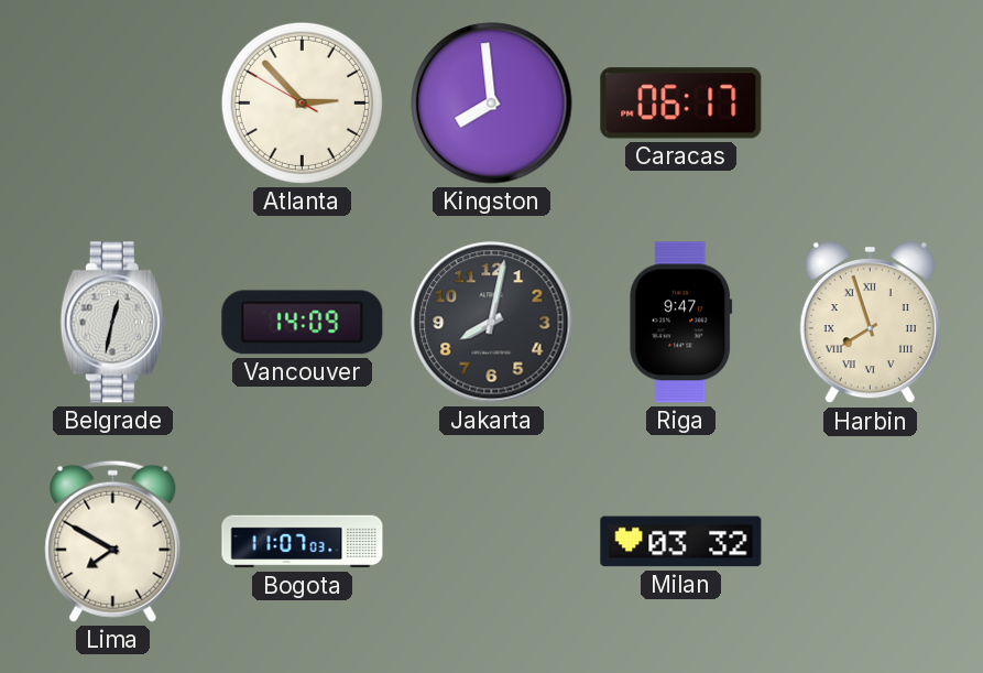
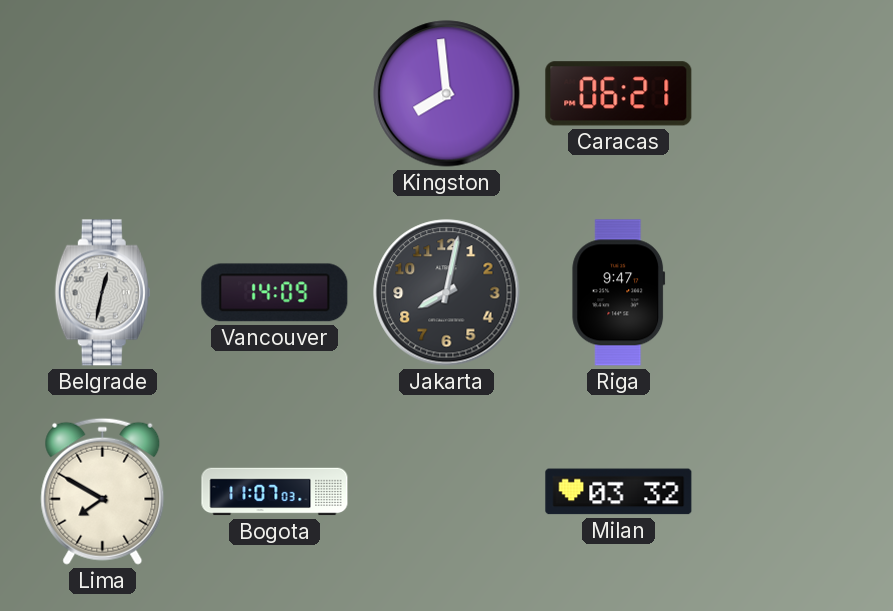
Atlanta: 2:52 -> none (302, 102)
Caracas: 06:17 -> 06:21 (619, 94)
Harbin: 7:57 -> none (870, 323)
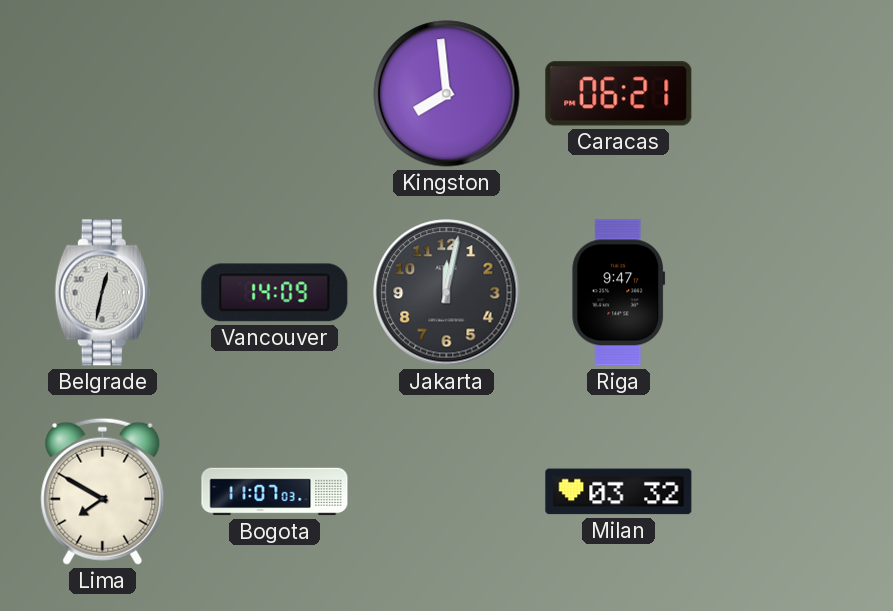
Jakarta: 8:02 -> 12:02 (447, 293)
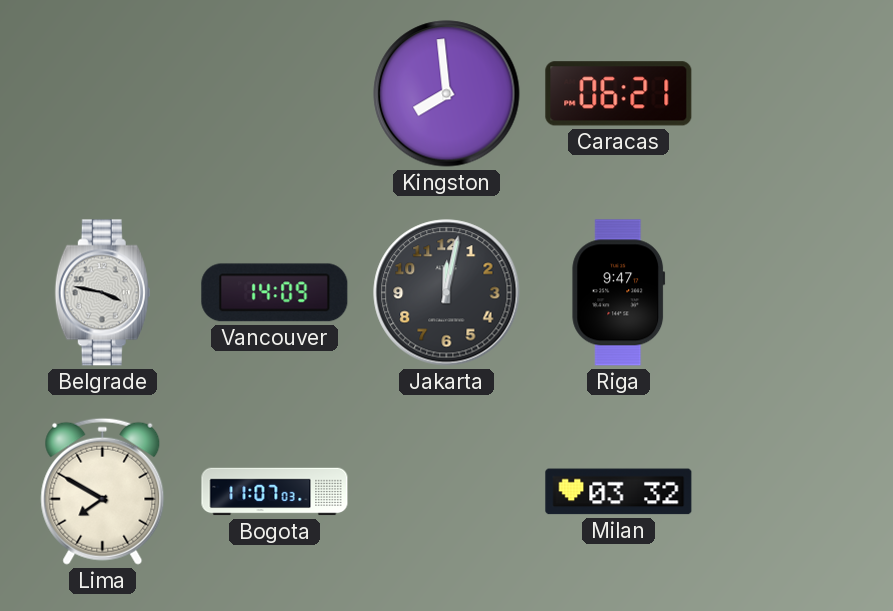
Belgrade: 12:32 -> 3:47 (102, 293)
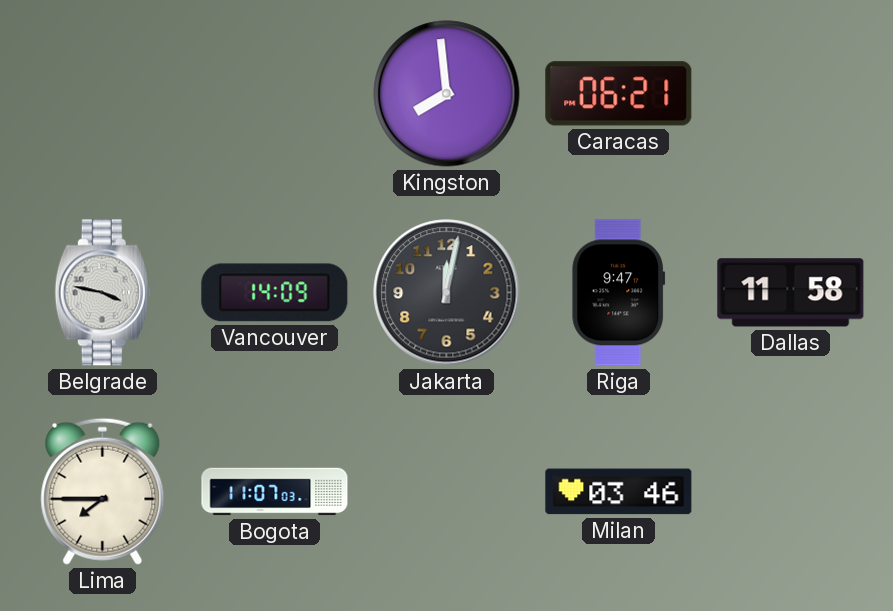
Dallas: none -> 11:58 (791, 293)
Lima: 7:50 -> 7:45 (103, 491)
Milan: 03:32 -> 03:46 (619, 492)
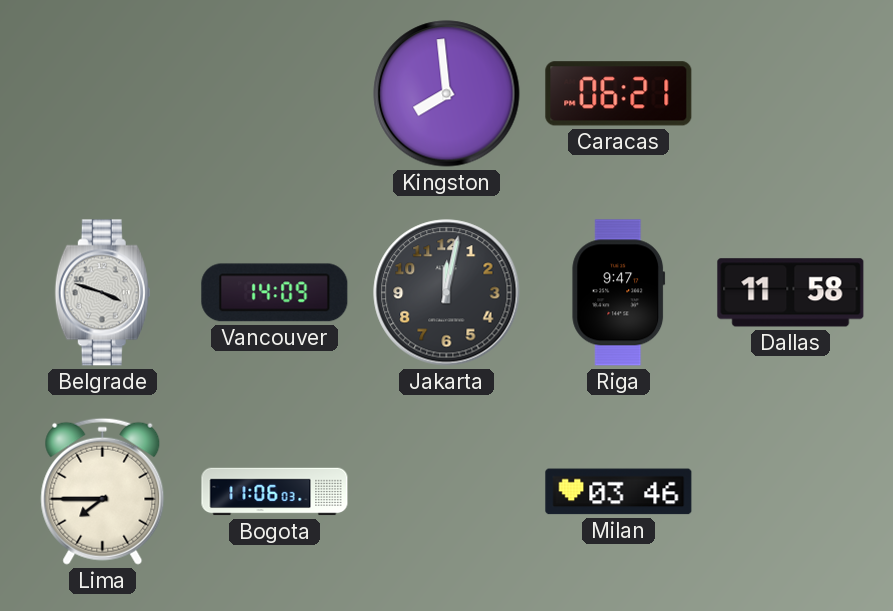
Belgrade: 3:47 -> 3:48 (102, 293)
Bogota: 11:07 -> 11:06 (275, 492)
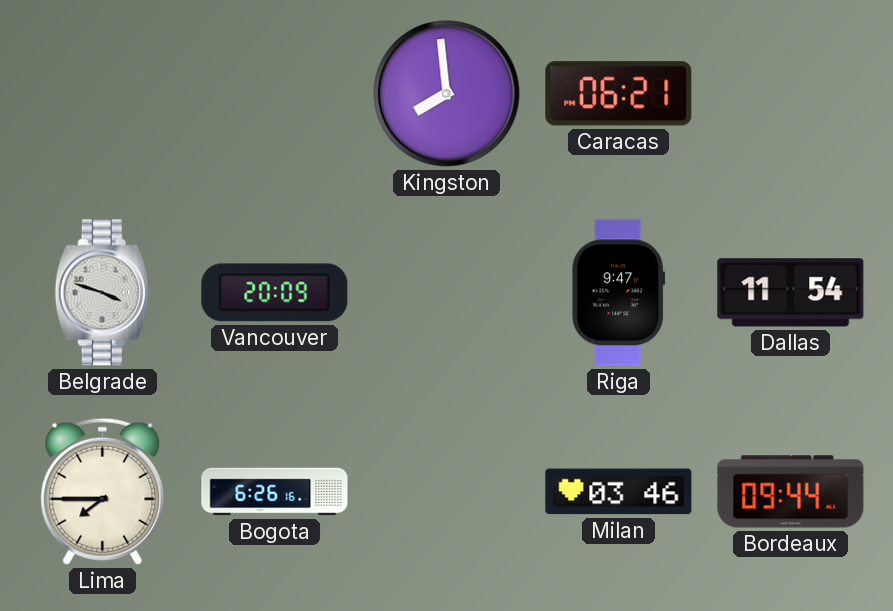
Vancouver: 14:09 -> 20:09 (275, 293)
Jakarta: 12:02 -> none (447, 293)
Dallas: 11:58 -> 11:54 (791, 293)
Bogota: 11:06 -> 6:26 (275, 492)
Bordeaux: none -> 09:44 (791, 492)
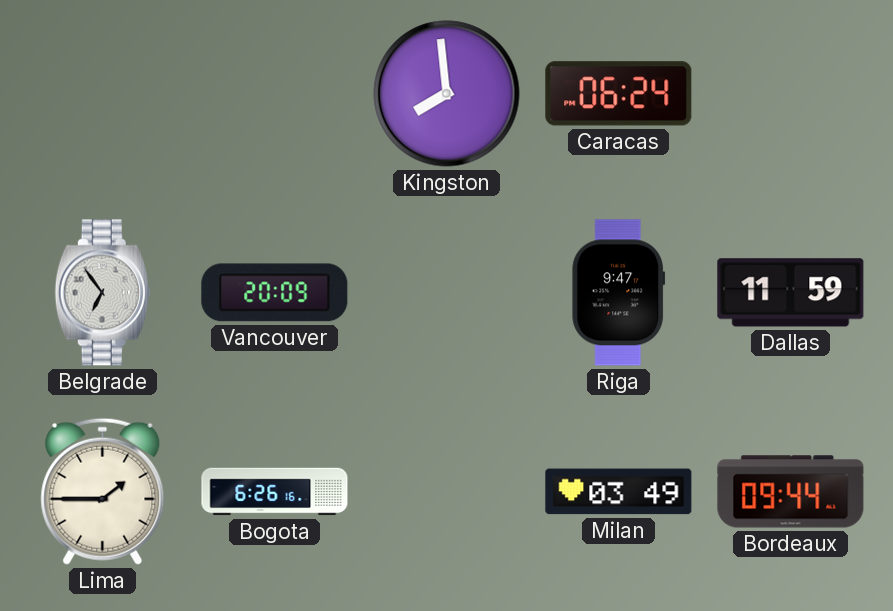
Caracas: 06:21 -> 06:24 (619, 94)
Belgrade: 3:48 -> 6:54 (102, 293)
Dallas: 11:54 -> 11:59 (791, 293)
Lima: 7:45 -> 1:45 (103, 491)
Milan: 03:46 -> 03:49 (619, 492)
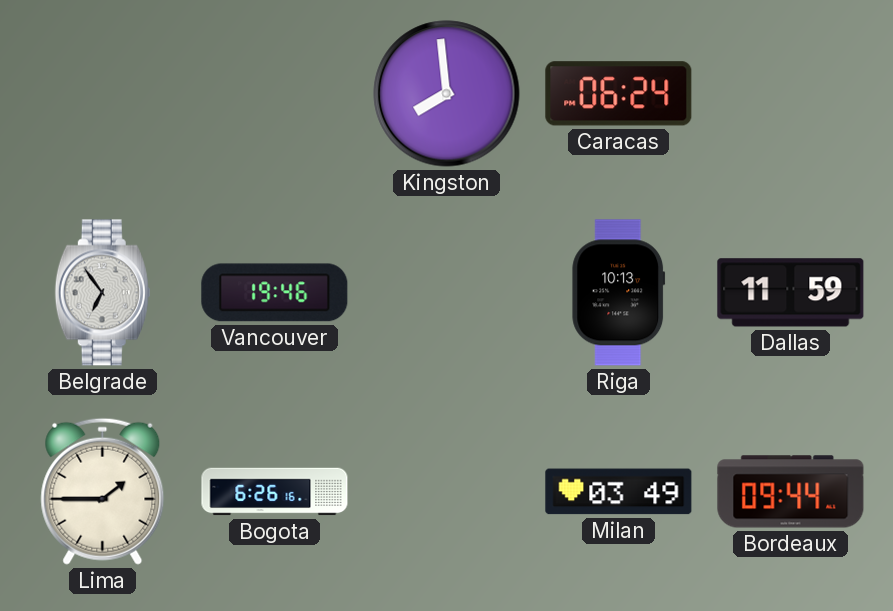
Vancouver: 20:09 -> 19:46 (275, 293)
Riga: 9:47 -> 10:13 (619, 293)
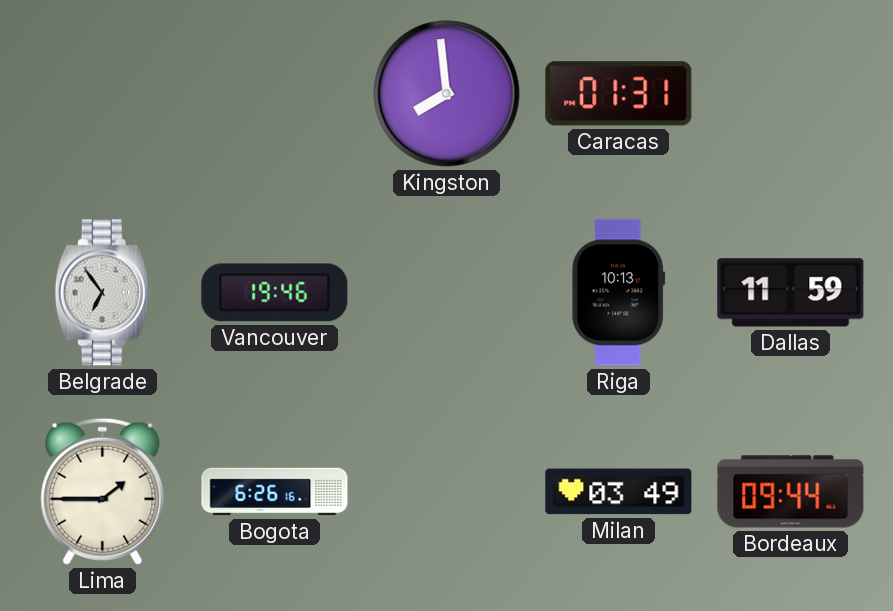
Caracas: 06:24 -> 01:31 (619, 94)
